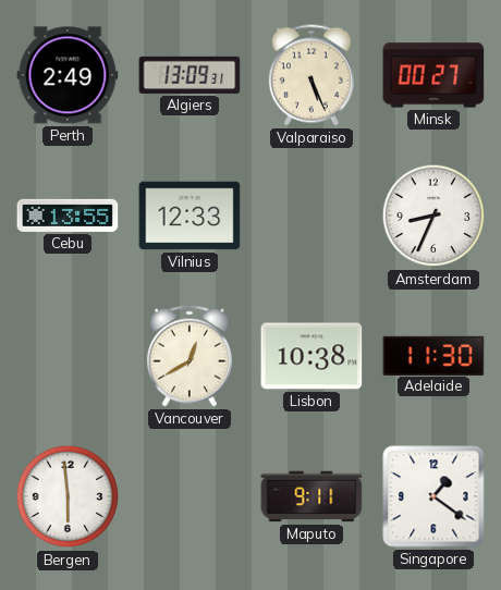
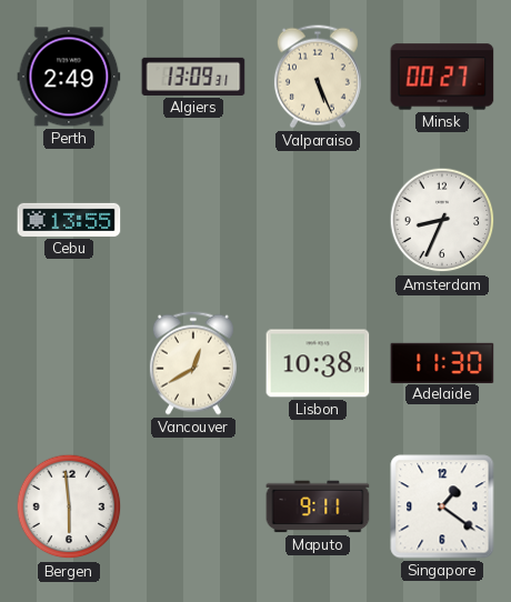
Vilnius: 12:33 -> none (190, 216)
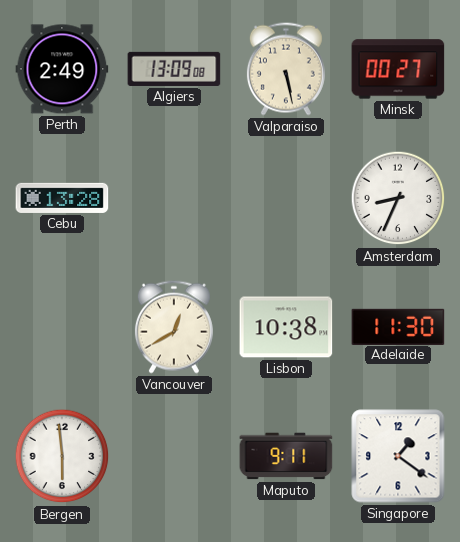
Algiers: 13:09:31 -> 13:09:08 (174, 69)
Valparaiso: 5:26 -> 5:28 (286, 69)
Cebu: 13:55 -> 13:28 (62, 198)
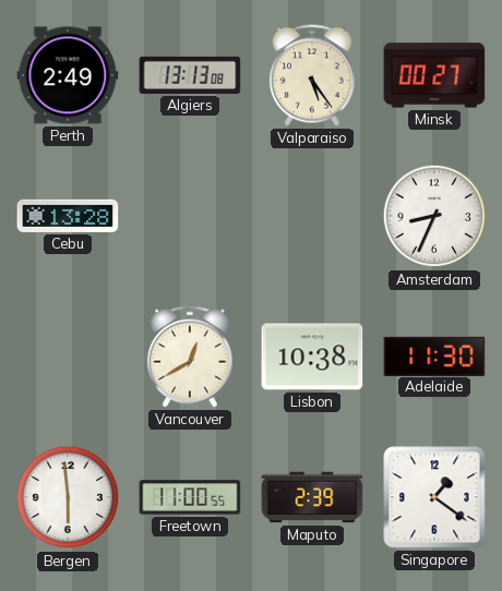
Algiers: 13:09 -> 13:13 (190, 75)
Valparaiso: 5:28 -> 5:24 (312, 75)
Freetown: none -> 11:00 (190, 497)
Maputo: 9:11 -> 2:39 (312, 497)
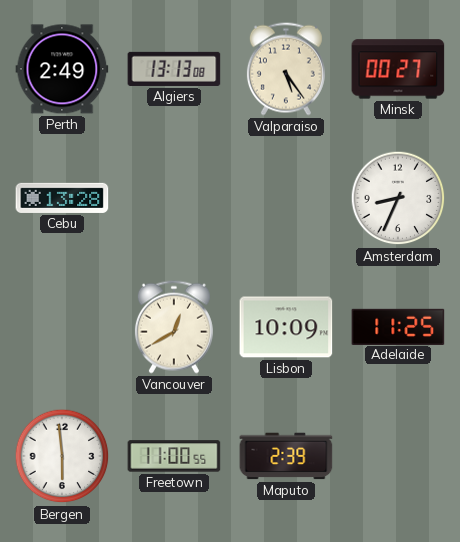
Lisbon: 10:38 -> 10:09 (286, 327)
Adelaide: 11:30 -> 11:25 (398, 326)
Singapore: 1:21 -> none (434, 497)
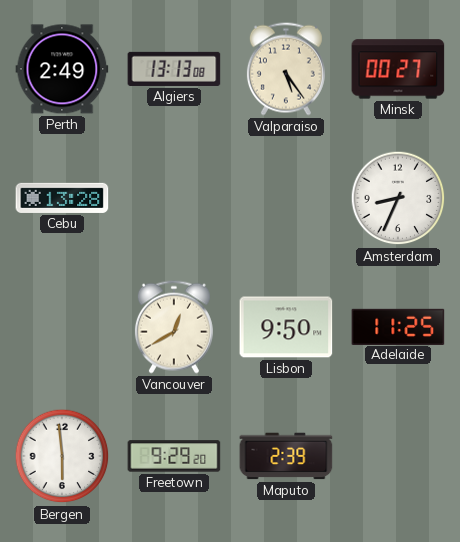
Lisbon: 10:09 -> 9:50 (286, 327)
Freetown: 11:00 -> 9:29 (174, 456)
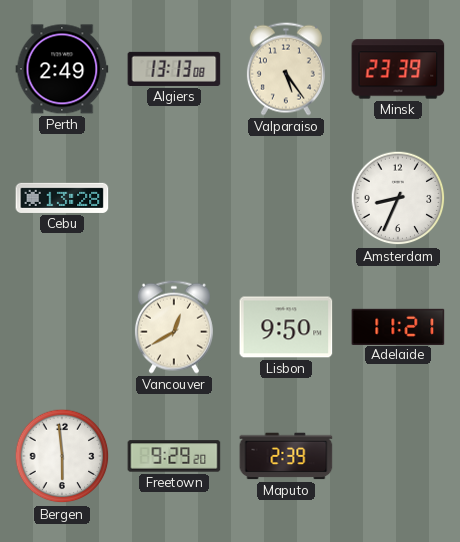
Minsk: 00:27 -> 23:39 (398, 69)
Adelaide: 11:25 -> 11:21 (398, 326)
